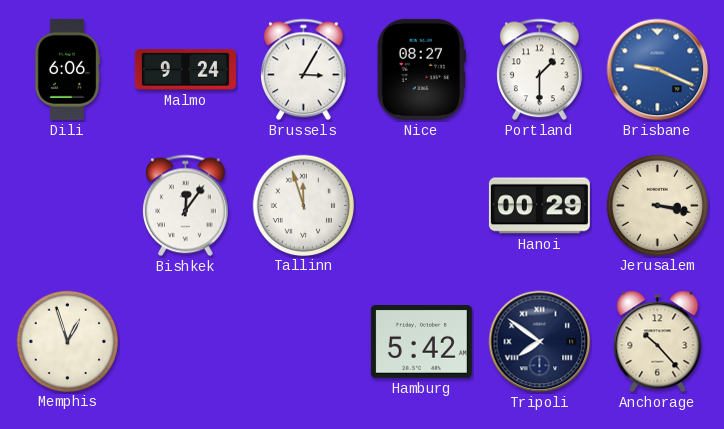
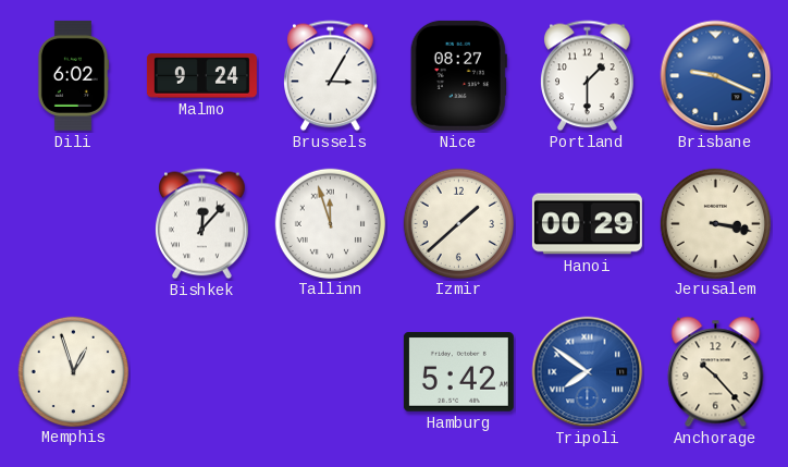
Dili: 6:06 -> 6:02 (73, 75)
Bishkek: 12:06 -> 12:07 (202, 224)
Izmir: none -> 1:38 (458, 223)
Tripoli dial: navy -> blue (588, 372)
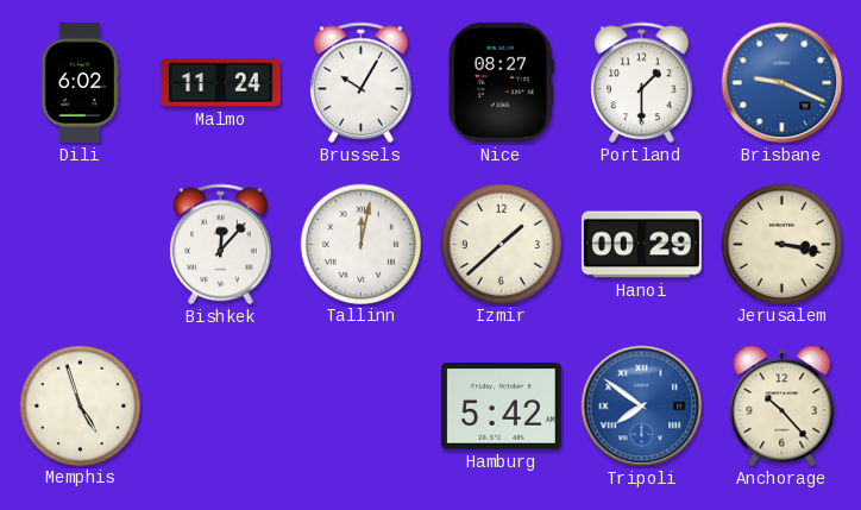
Malmo: 9:24 -> 11:24 (220, 83)
Brussels: 3:05 -> 10:05 (362, 83)
Tallinn: 11:57 -> 12:02 (360, 244)
Memphis: 12:57 -> 4:57 (80, 405)
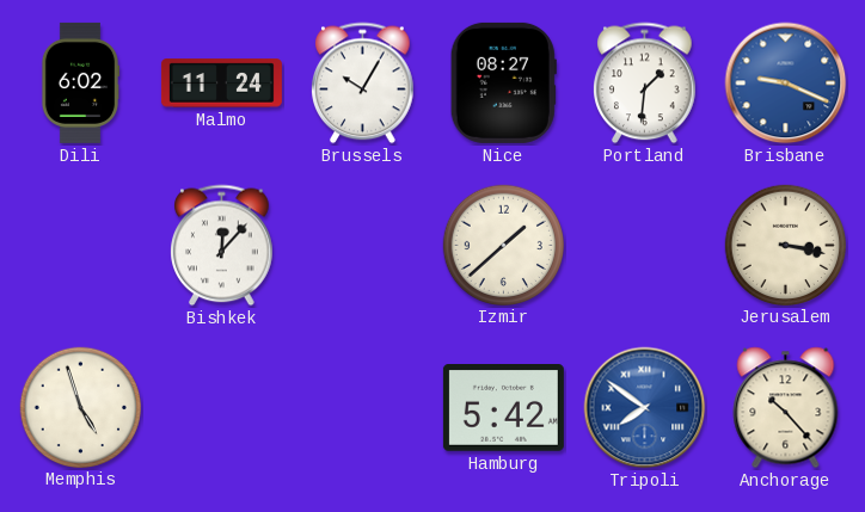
Portland: 1:30 -> 1:31 (645, 84)
Tallinn: 12:02 -> none (360, 244)
Hanoi: 00:29 -> none (641, 245)
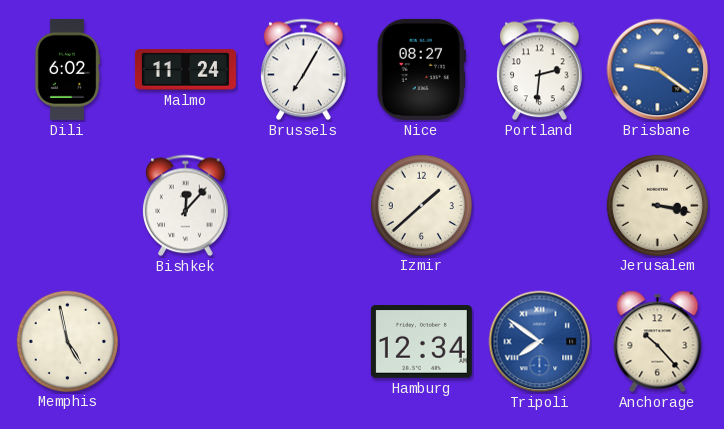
Brussels: 10:05 -> 7:05 (304, 70)
Portland: 1:31 -> 2:31 (540, 70)
Brisbane: 9:19 -> 9:21 (658, 70)
Memphis: 4:57 -> 4:58 (67, 341)
Hamburg: 5:42 -> 12:34 (421, 342)
